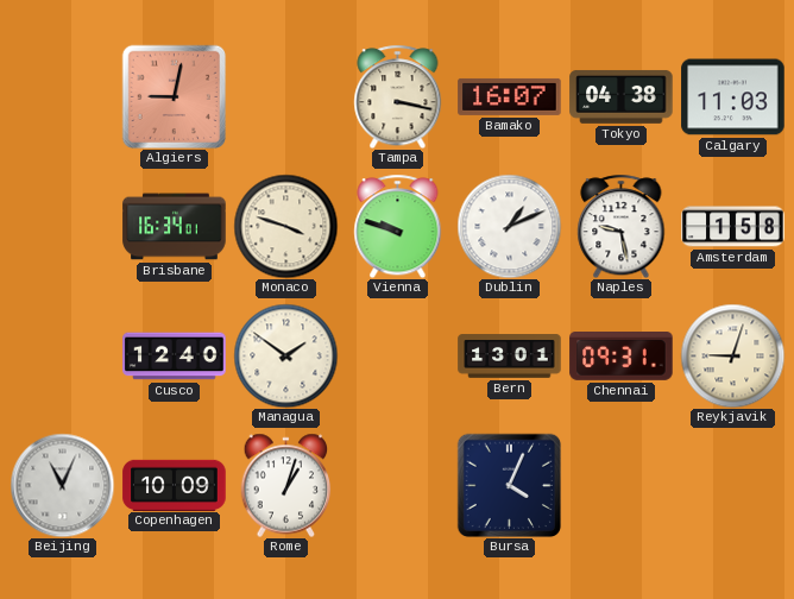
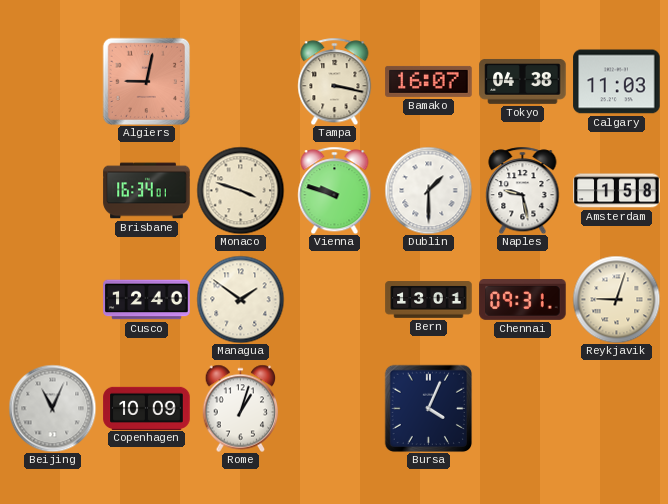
Dublin: 1:11 -> 1:30 (428, 190)
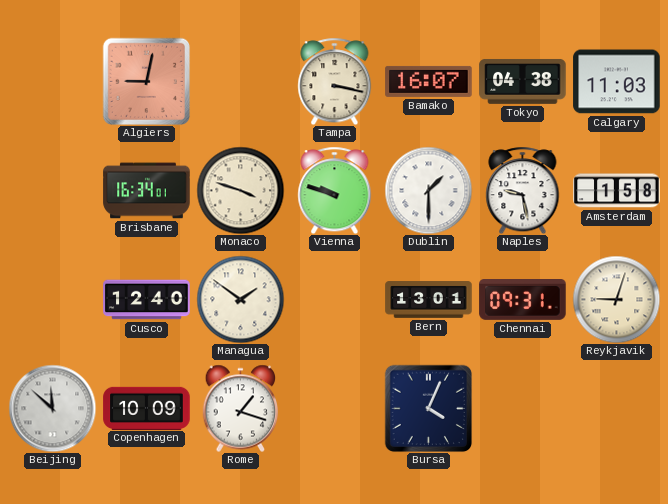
Beijing: 11:04 -> 11:52 (52, 408)
Rome: 1:03 -> 1:18 (241, 408)
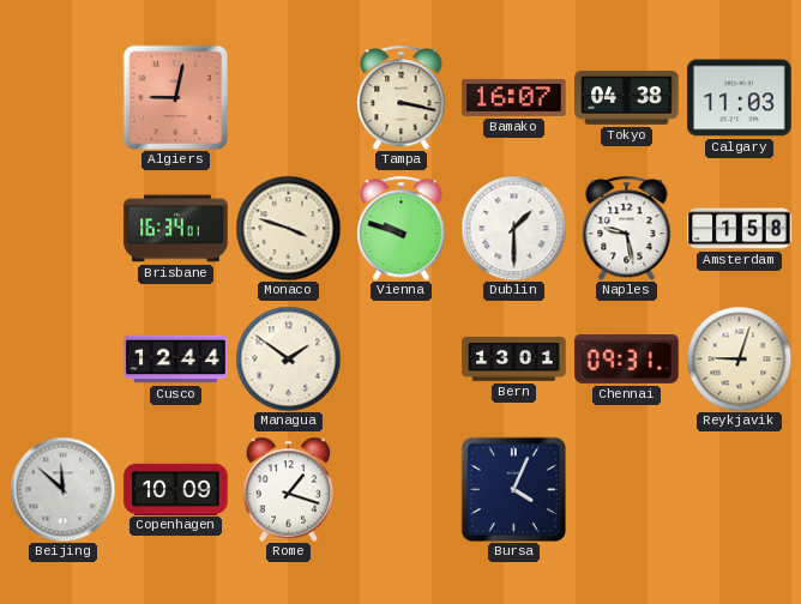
Cusco: 12:40 -> 12:44 (176, 360)
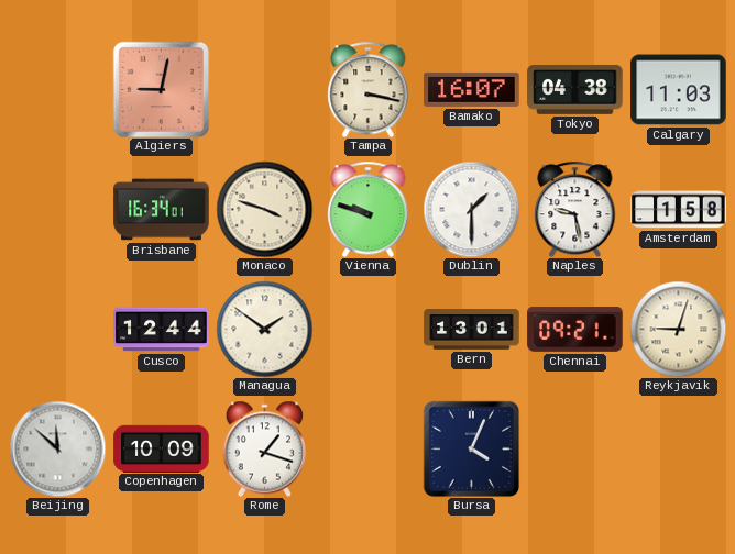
Chennai: 09:31 -> 09:21 (575, 330)
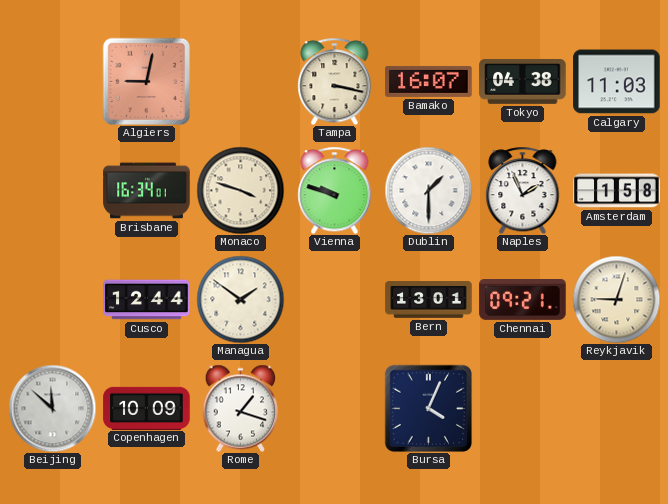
Naples: 9:28 -> 1:56 (523, 190)
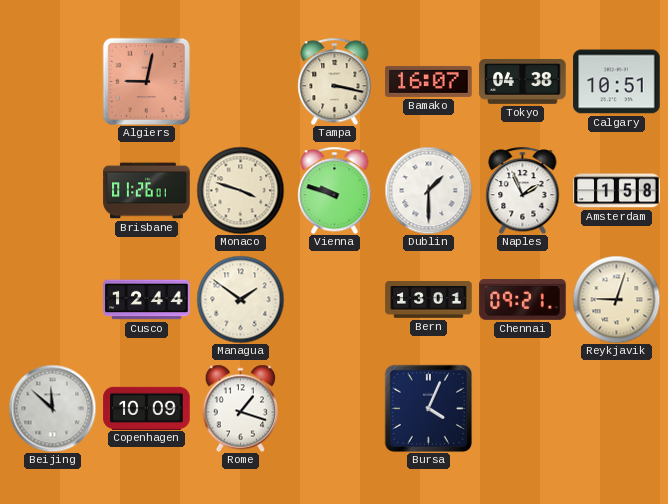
Calgary: 11:03 -> 10:51 (617, 82)
Brisbane: 16:34 -> 01:26 (147, 191)
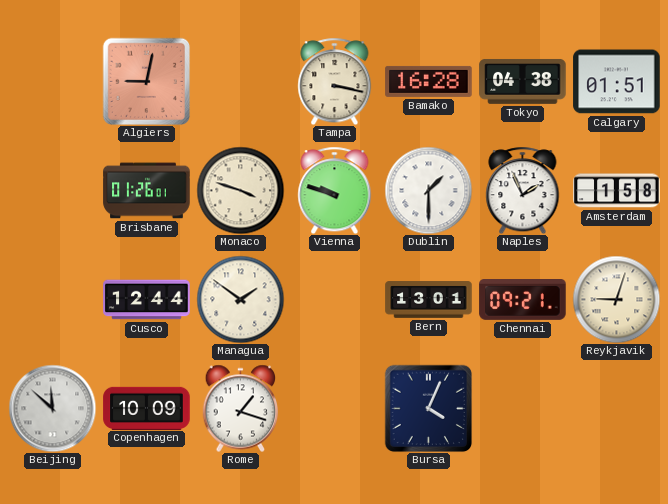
Bamako: 16:07 -> 16:28 (429, 81)
Calgary: 10:51 -> 01:51 (617, 82)
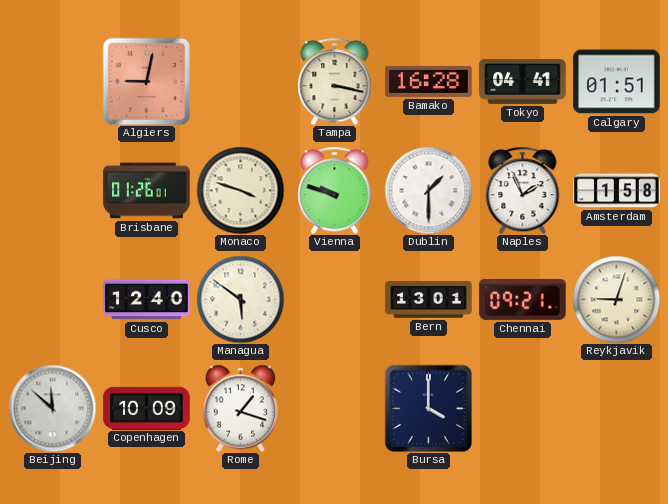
Tokyo: 04:38 -> 04:41 (523, 81)
Cusco: 12:44 -> 12:40 (147, 300)
Managua: 1:51 -> 5:51 (240, 299)
Bursa: 4:04 -> 4:00 (428, 408)
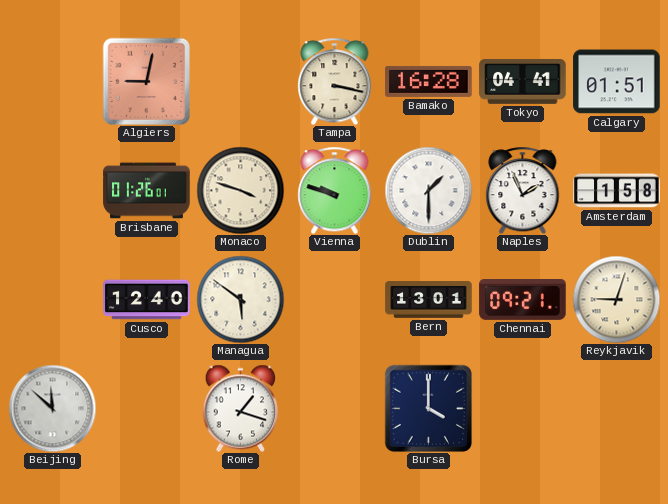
Copenhagen: 10:09 -> none (147, 408)
